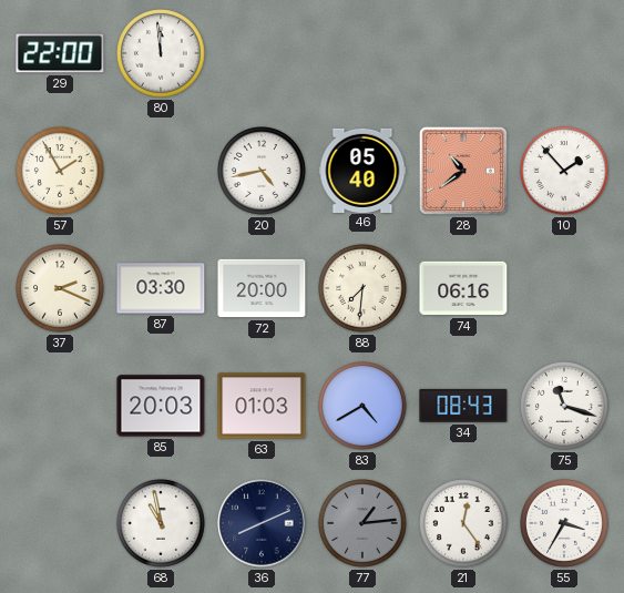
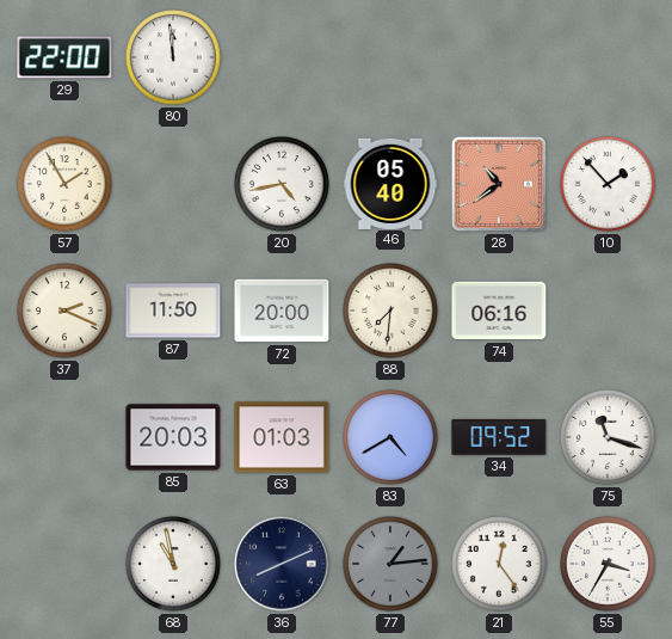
87: 03:30 -> 11:50 (173, 311)
34: 08:43 -> 09:52 (499, 437)
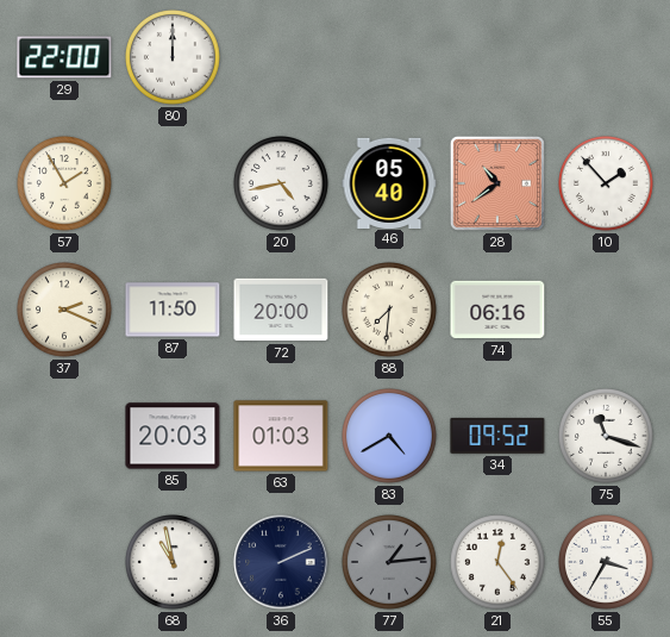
80: 11:59 -> 12:00 (174, 58)
36: 8:11 -> 2:11 (281, 562)
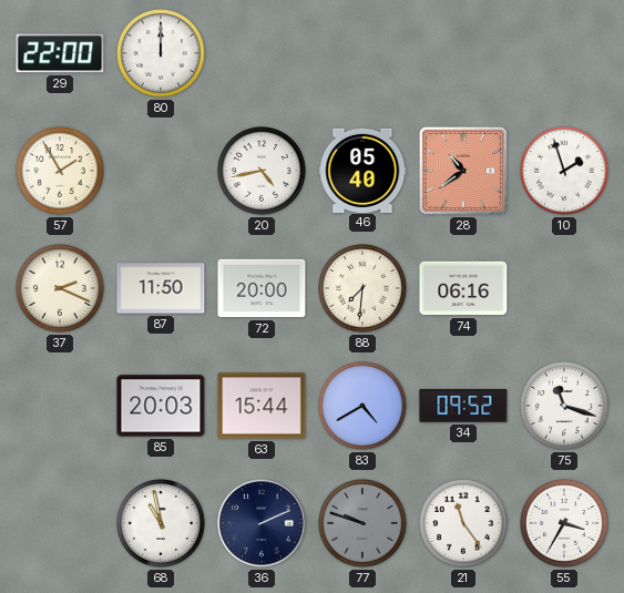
10: 1:53 -> 1:57 (565, 172)
63: 01:03 -> 15:44 (262, 406)
77: 1:14 -> 9:48 (364, 524)
21: 12:24 -> 11:24 (464, 524)
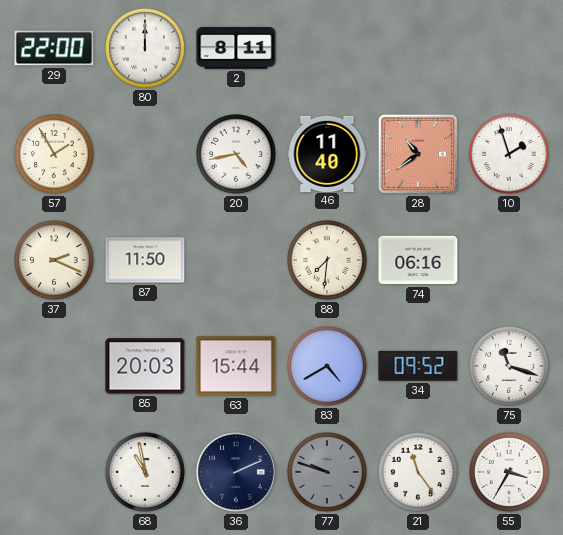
2: none -> 8:11 (236, 48)
46: 05:40 -> 11:40 (327, 153)
72: 20:00 -> none (262, 288)
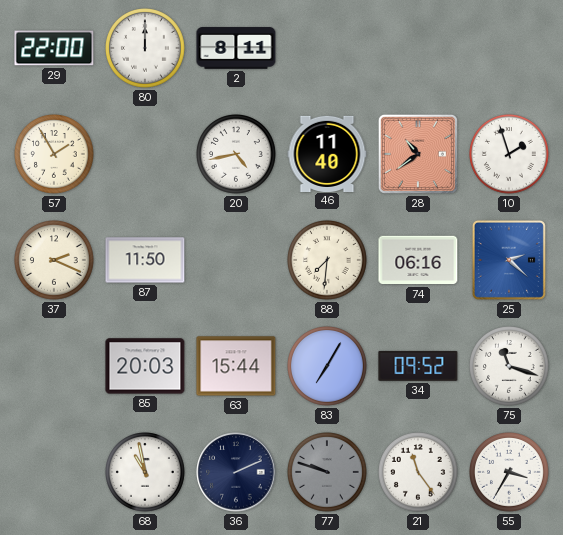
25: none -> 2:22 (509, 260)
83: 4:40 -> 7:05 (328, 367)
